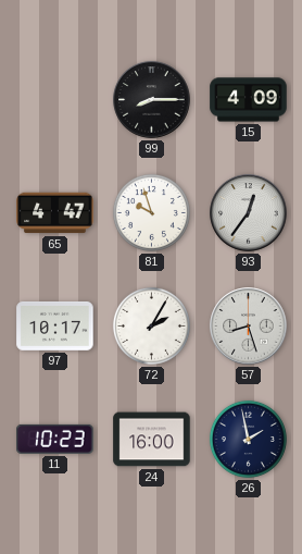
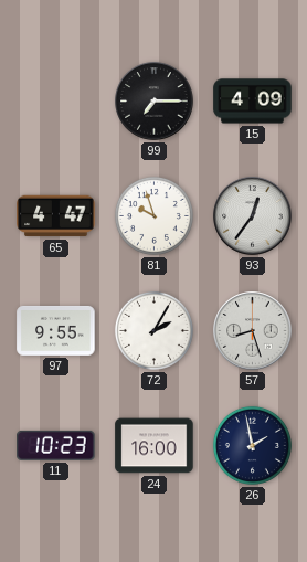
99: 8:15 -> 7:15 (155, 102)
97: 10:17 -> 9:55 (56, 330)
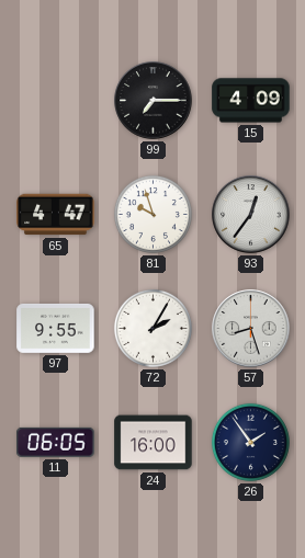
11: 10:23 -> 06:05 (56, 442)
26: 1:58 -> 1:54 (250, 442)
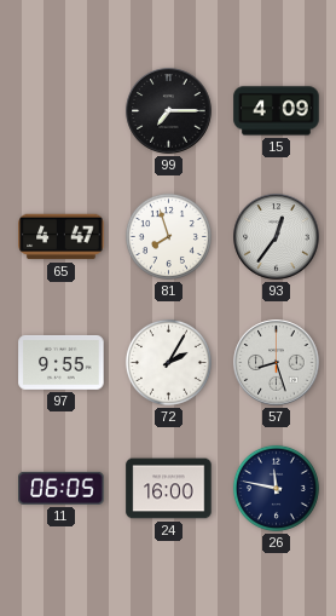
81: 9:57 -> 7:57 (168, 236)
26: 1:54 -> 11:47 (276, 488)
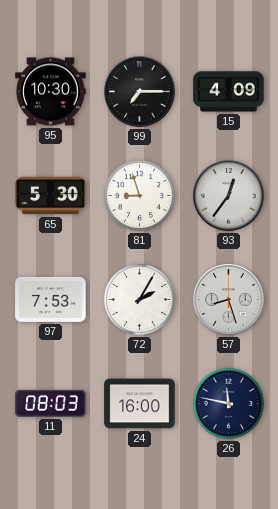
95: none -> 10:30 (51, 92)
65: 4:47 -> 5:30 (51, 196)
81: 7:57 -> 8:57 (139, 195)
97: 9:55 -> 7:53 (51, 299)
11: 06:05 -> 08:03 (51, 403)
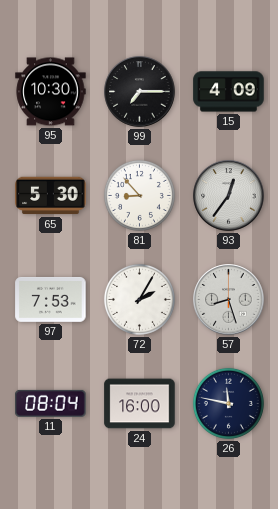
81: 8:57 -> 8:53 (139, 195)
11: 08:03 -> 08:04 (51, 403)
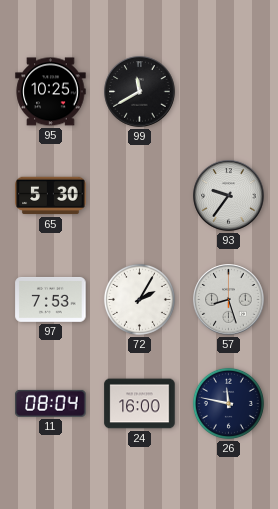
95: 10:30 -> 10:25 (51, 92)
99: 7:15 -> 11:40 (140, 92)
15: 4:09 -> none (229, 92)
81: 8:53 -> none (139, 195)
93: 12:36 -> 9:36 (229, 196)
